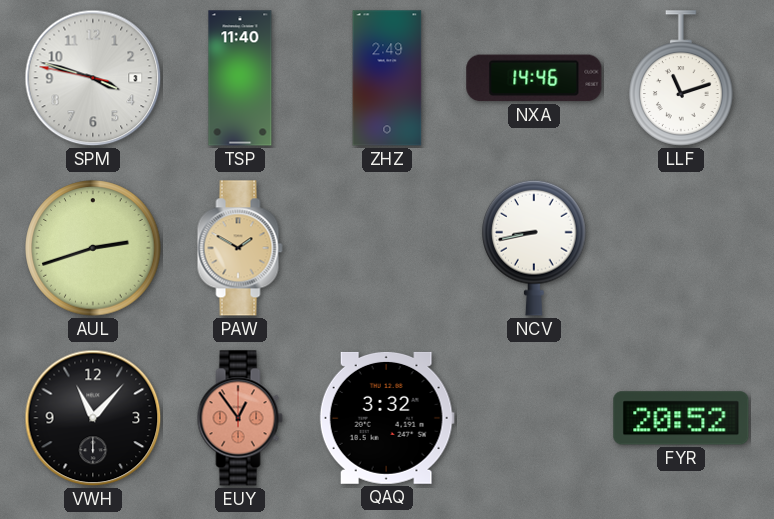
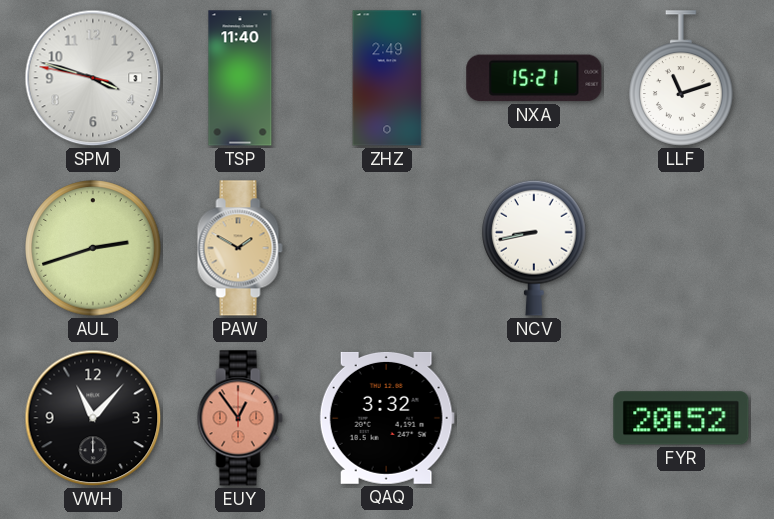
NXA: 14:46 -> 15:21 (534, 78)
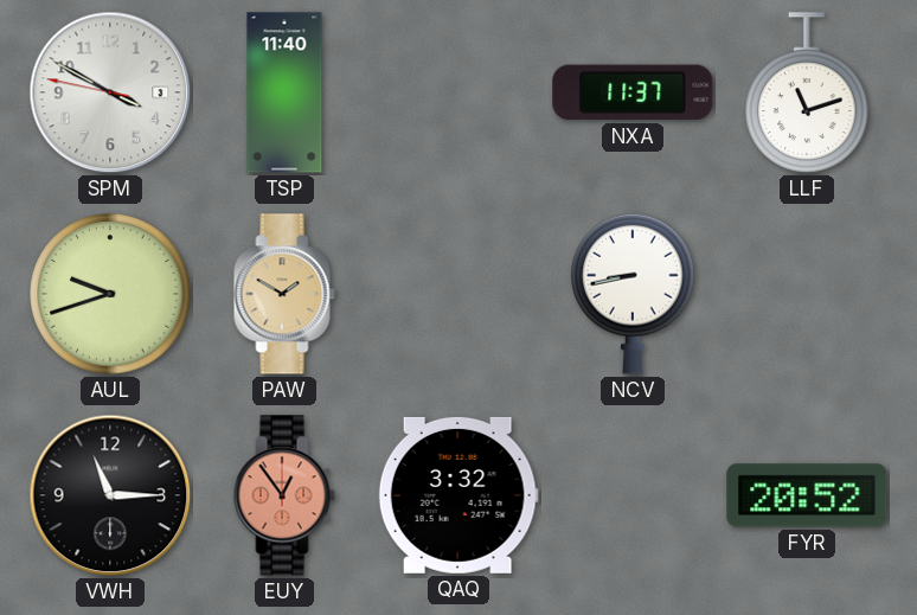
SPM: 3:47 -> 3:49 (110, 92)
ZHZ: 2:49 -> none (387, 78)
NXA: 15:21 -> 11:37 (633, 92)
AUL: 2:42 -> 9:42 (110, 294)
VWH: 11:07 -> 11:15 (110, 495)
